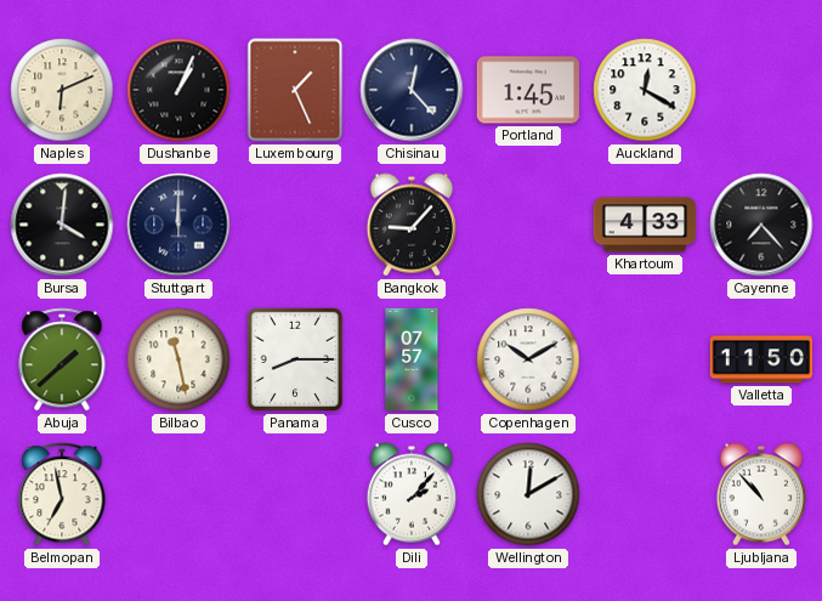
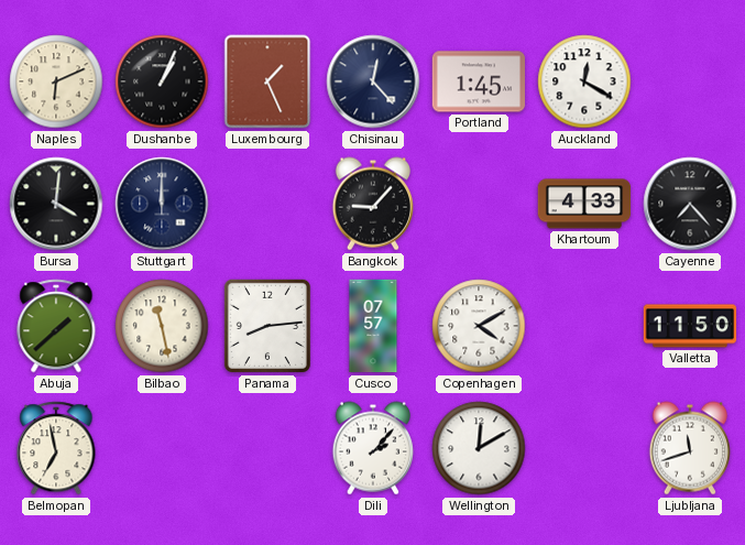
Panama: 8:15 -> 8:14 (267, 326)
Copenhagen: 10:10 -> 4:10 (479, 326)
Ljubljana: 10:53 -> 11:42 (689, 448)
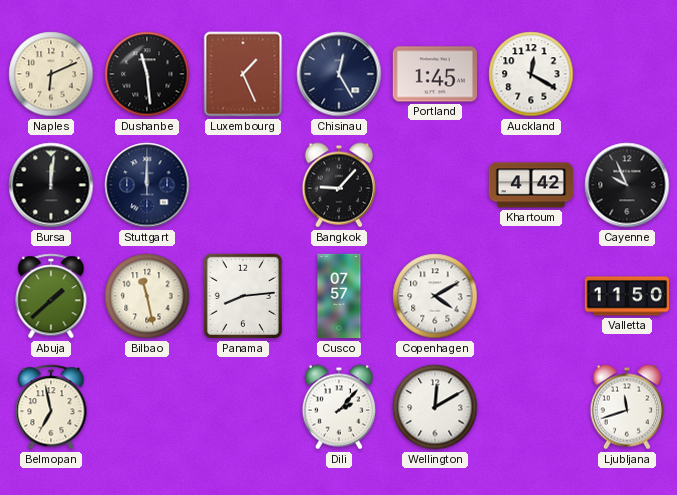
Dushanbe: 1:04 -> 11:29 (147, 74)
Chisinau: 12:23 -> 12:25 (339, 74)
Bursa: 4:01 -> 12:01 (51, 185)
Khartoum: 4:33 -> 4:42 (531, 185)
Cayenne: 7:23 -> 9:56 (627, 185)
